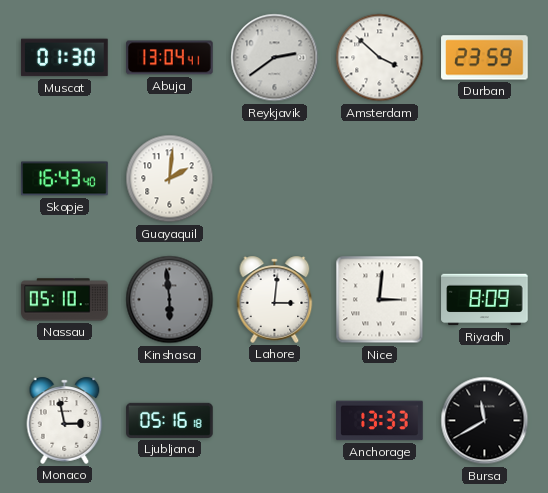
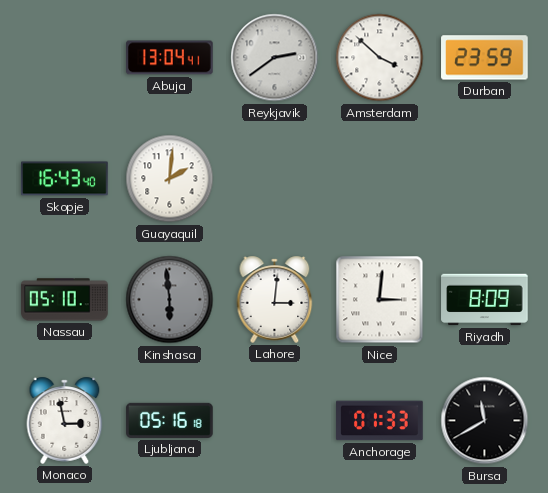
Muscat: 01:30 -> none (65, 58)
Anchorage: 13:33 -> 01:33 (380, 421)
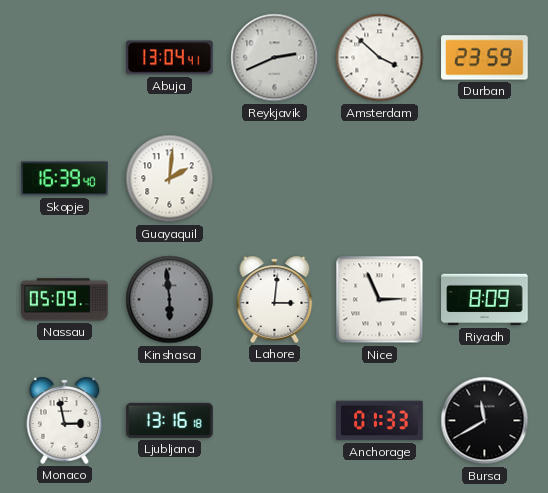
Reykjavik: 2:39 -> 2:41 (275, 58)
Skopje: 16:43 -> 16:39 (65, 179)
Nassau: 05:10 -> 05:09 (65, 300)
Nice: 3:01 -> 2:56 (380, 300)
Ljubljana: 05:16 -> 13:16 (170, 420)
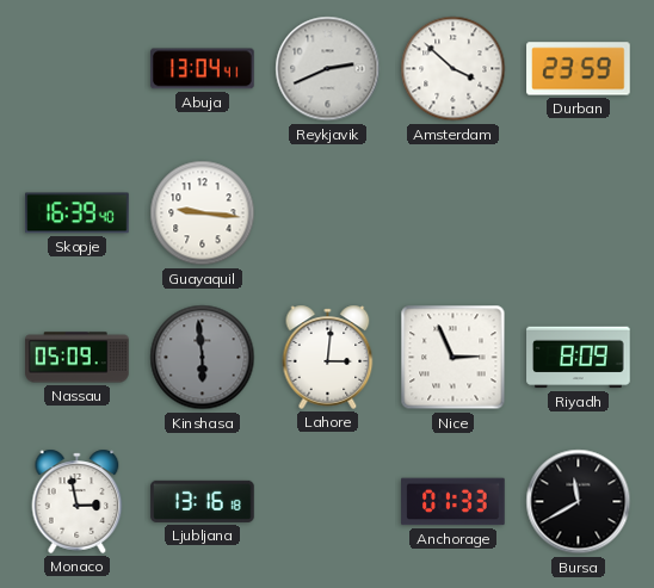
Guayaquil: 2:01 -> 9:16 (203, 213)
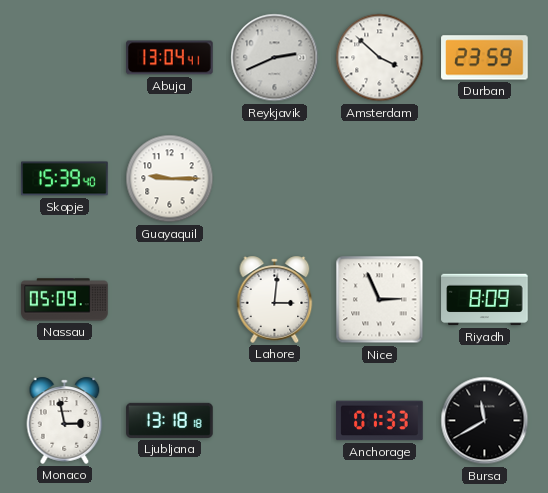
Skopje: 16:39 -> 15:39 (65, 179)
Guayaquil: 9:16 -> 9:15 (170, 179)
Kinshasa: 5:59 -> none (203, 358)
Ljubljana: 13:16 -> 13:18 (170, 420)
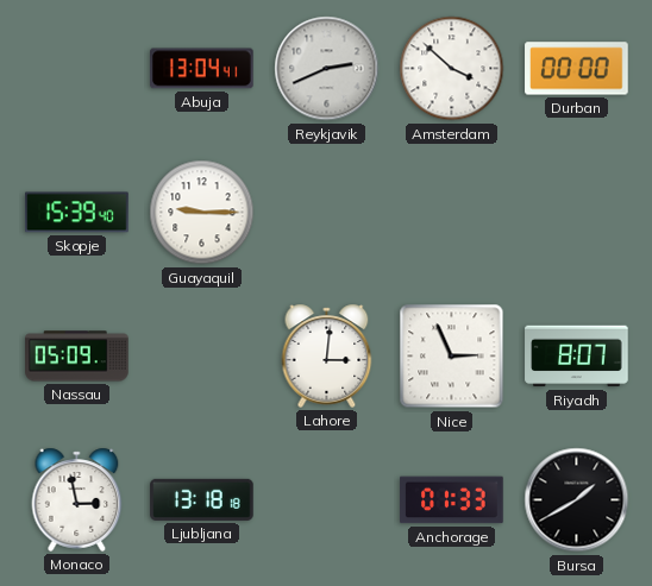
Durban: 23:59 -> 00:00 (577, 69)
Riyadh: 8:09 -> 8:07 (577, 357)
Bursa: 11:40 -> 1:40 (577, 500)
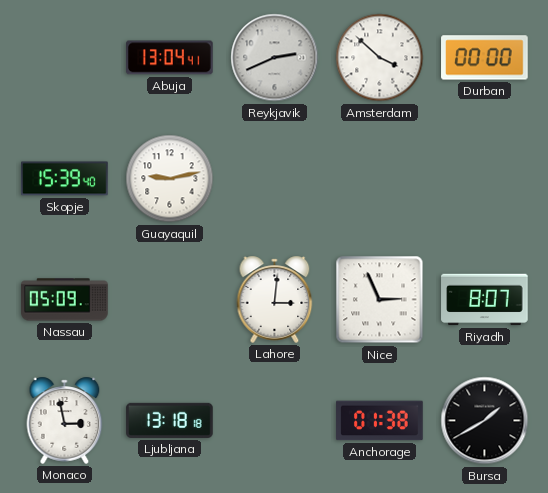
Guayaquil: 9:15 -> 9:13 (170, 179)
Anchorage: 01:33 -> 01:38 (380, 421)
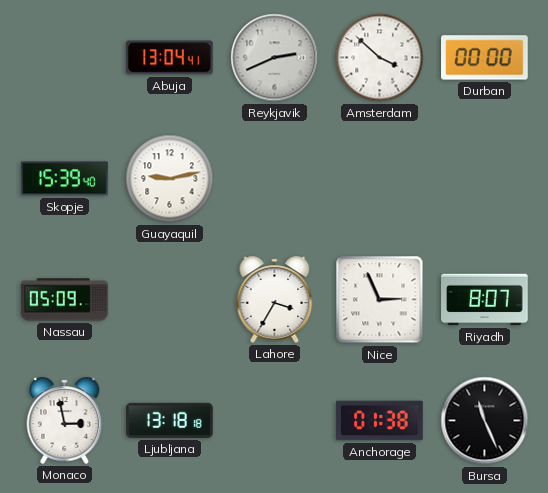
Lahore: 3:01 -> 3:35 (275, 299)
Bursa: 1:40 -> 11:26 (485, 421)
